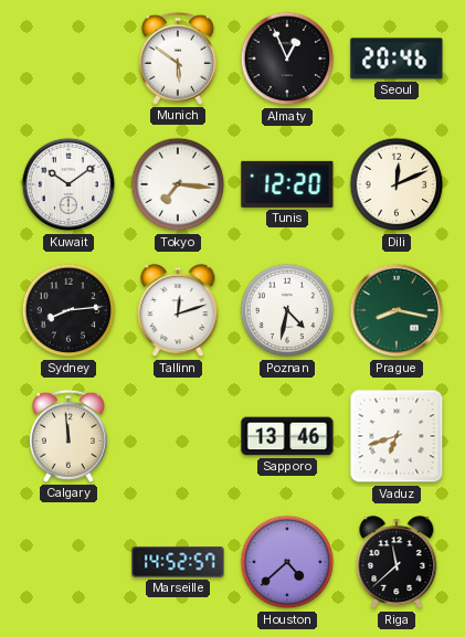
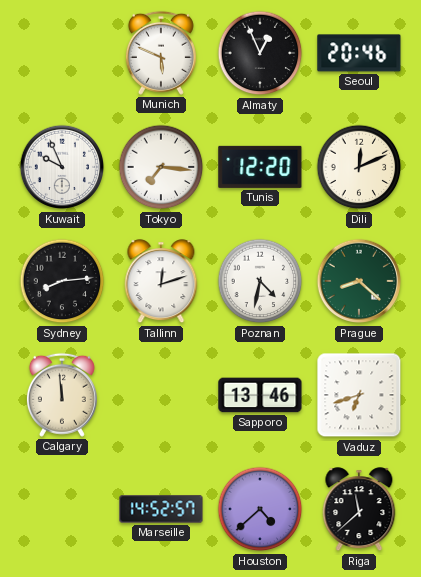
Munich: 5:51 -> 5:49 (161, 53)
Kuwait: 10:09 -> 9:56 (62, 167)
Prague: 8:17 -> 8:22 (359, 281)
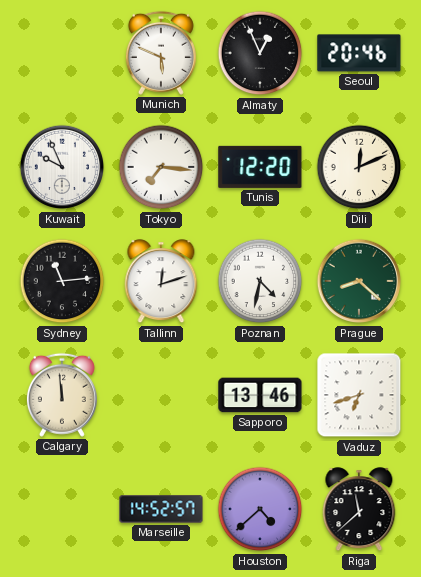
Sydney: 8:14 -> 11:14 (62, 281)
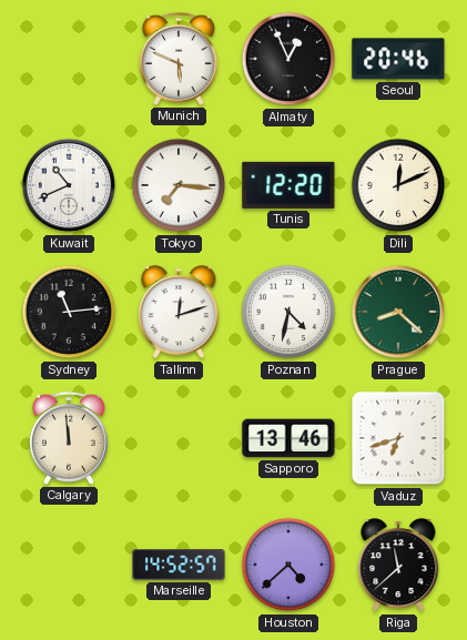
Kuwait: 9:56 -> 10:41 (69, 185)
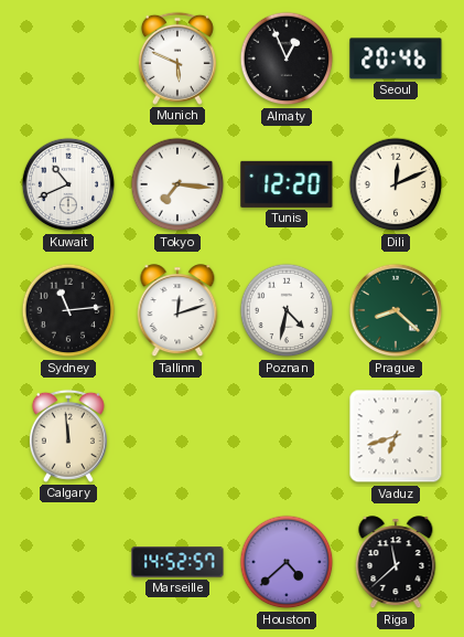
Sapporo: 13:46 -> none (288, 438)
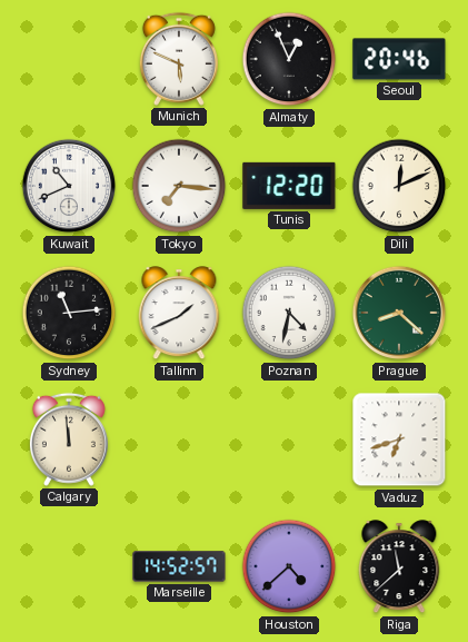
Tallinn: 12:12 -> 1:41 (179, 314)
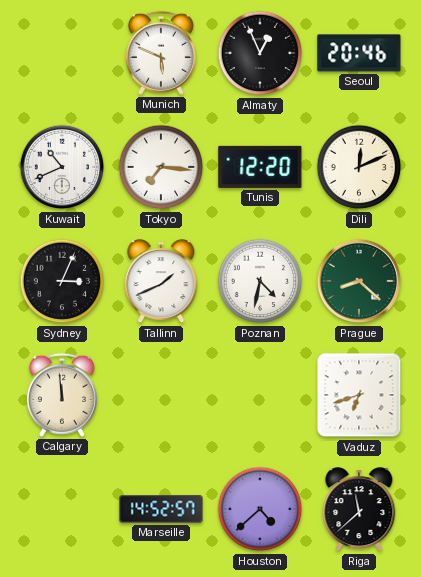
Sydney: 11:14 -> 3:04 (62, 281)
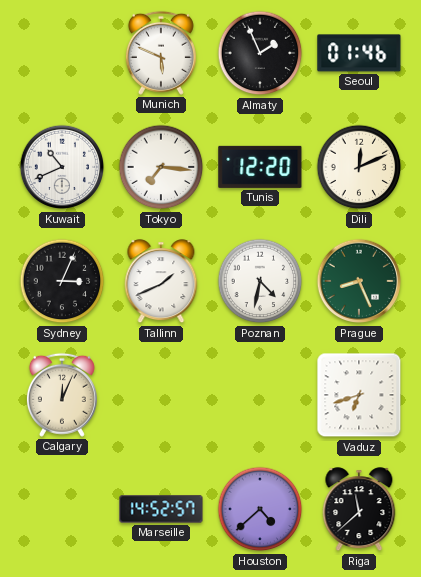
Almaty: 12:56 -> 1:56 (260, 53)
Seoul: 20:46 -> 01:46 (359, 53)
Prague: 8:22 -> 8:26 (359, 281)
Calgary: 11:59 -> 12:04 (62, 395)
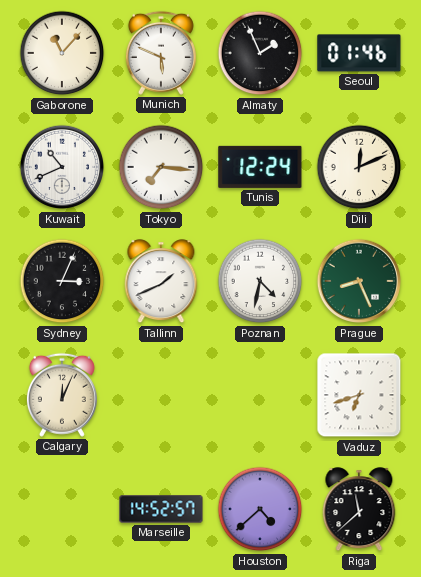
Gaborone: none -> 11:07 (62, 53)
Tunis: 12:20 -> 12:24 (260, 167)
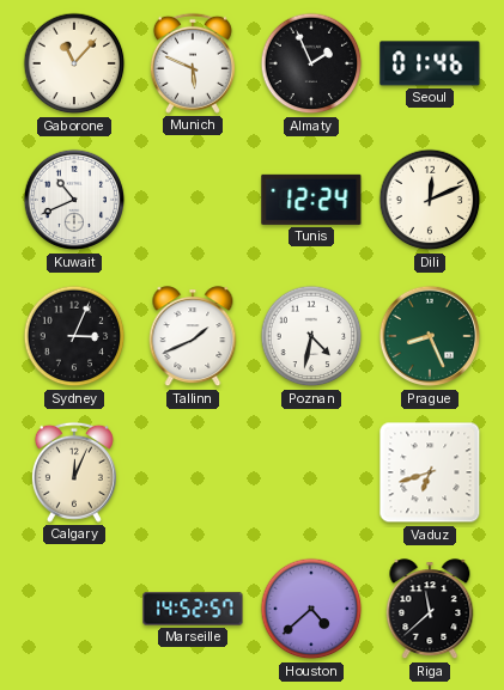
Tokyo: 7:16 -> none (161, 167)
